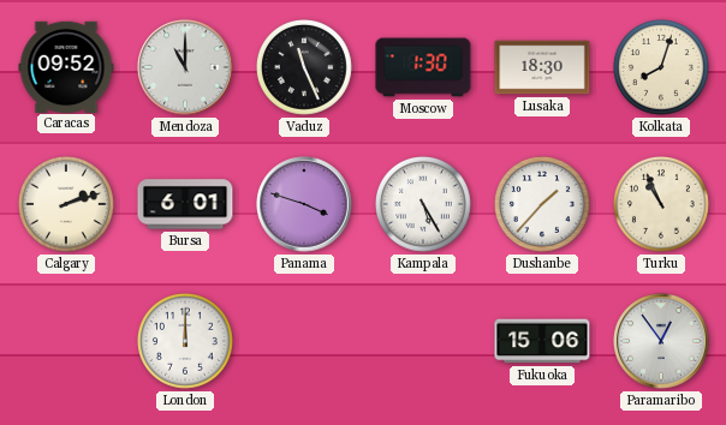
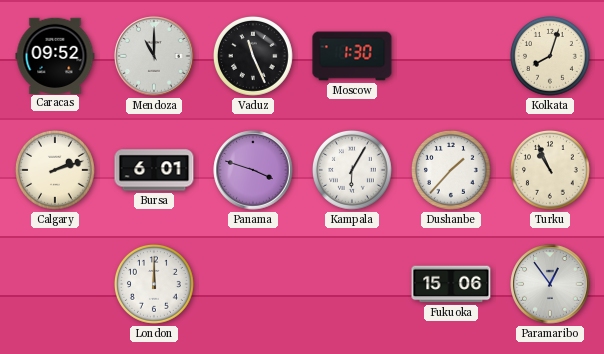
Lusaka: 18:30 -> none (542, 67)
Kampala: 5:25 -> 6:05 (353, 171)
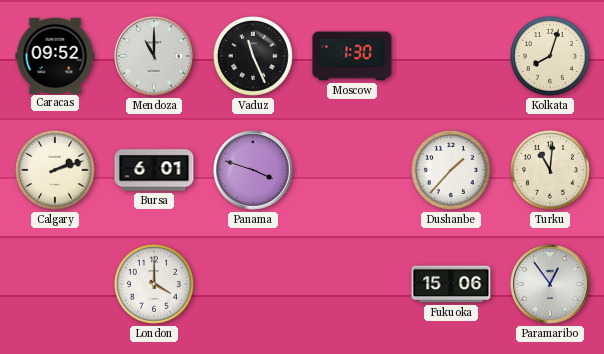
Kampala: 6:05 -> none (353, 171)
Turku: 10:56 -> 11:01 (551, 171)
London: 12:00 -> 4:00 (155, 285)
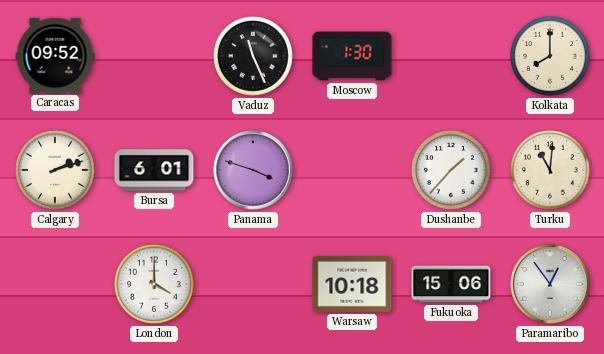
Mendoza: 11:00 -> none (154, 56)
Kolkata: 8:03 -> 8:00 (551, 57)
Warsaw: none -> 10:18 (352, 284)
